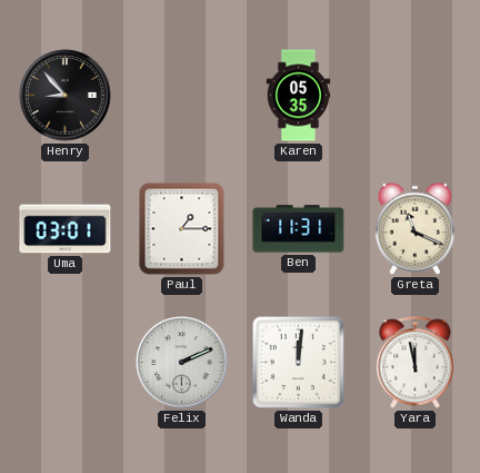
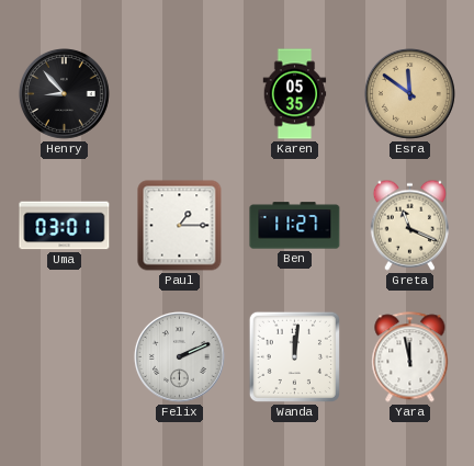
Esra: none -> 11:51 (410, 94)
Ben: 11:31 -> 11:27 (295, 226)
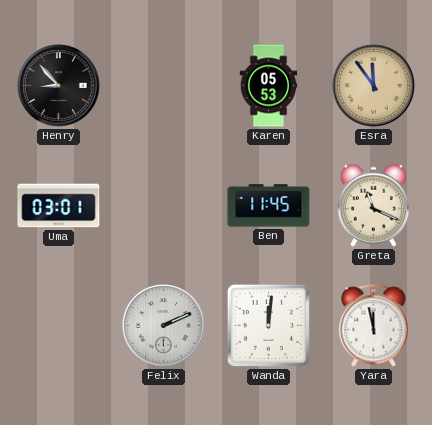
Karen: 05:35 -> 05:53 (269, 86)
Esra: 11:51 -> 11:54 (374, 86)
Paul: 1:15 -> none (180, 226)
Ben: 11:27 -> 11:45 (269, 206)
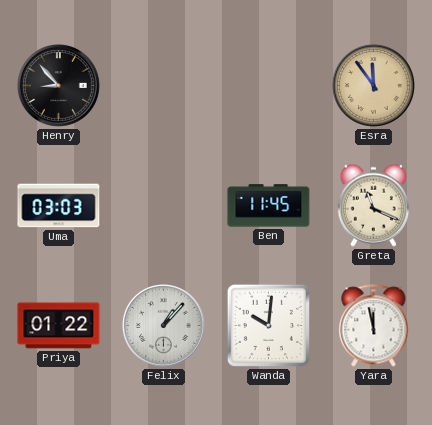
Karen: 05:53 -> none (269, 86)
Uma: 03:01 -> 03:03 (59, 206)
Priya: none -> 01:22 (59, 326)
Felix: 2:11 -> 1:07 (164, 326)
Wanda: 12:01 -> 10:01 (268, 325)
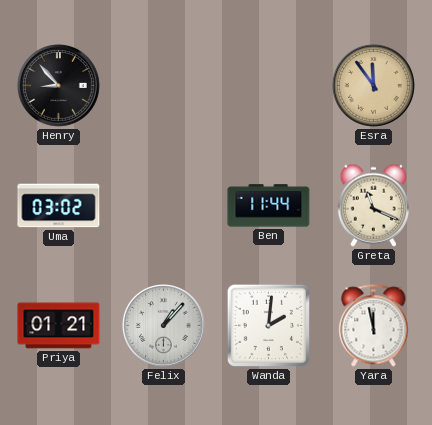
Uma: 03:03 -> 03:02 (59, 206)
Ben: 11:45 -> 11:44 (269, 206)
Priya: 01:22 -> 01:21 (59, 326)
Wanda: 10:01 -> 2:01 (268, 325)
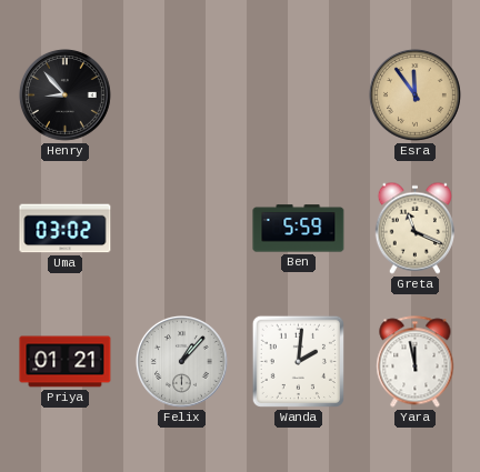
Ben: 11:44 -> 5:59 (299, 229)
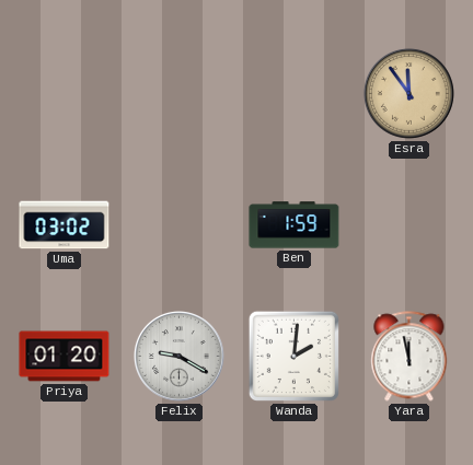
Henry: 8:53 -> none (66, 96)
Ben: 5:59 -> 1:59 (295, 225)
Greta: 11:19 -> none (414, 228)
Priya: 01:21 -> 01:20 (65, 357)
Felix: 1:07 -> 9:20 (180, 357)
